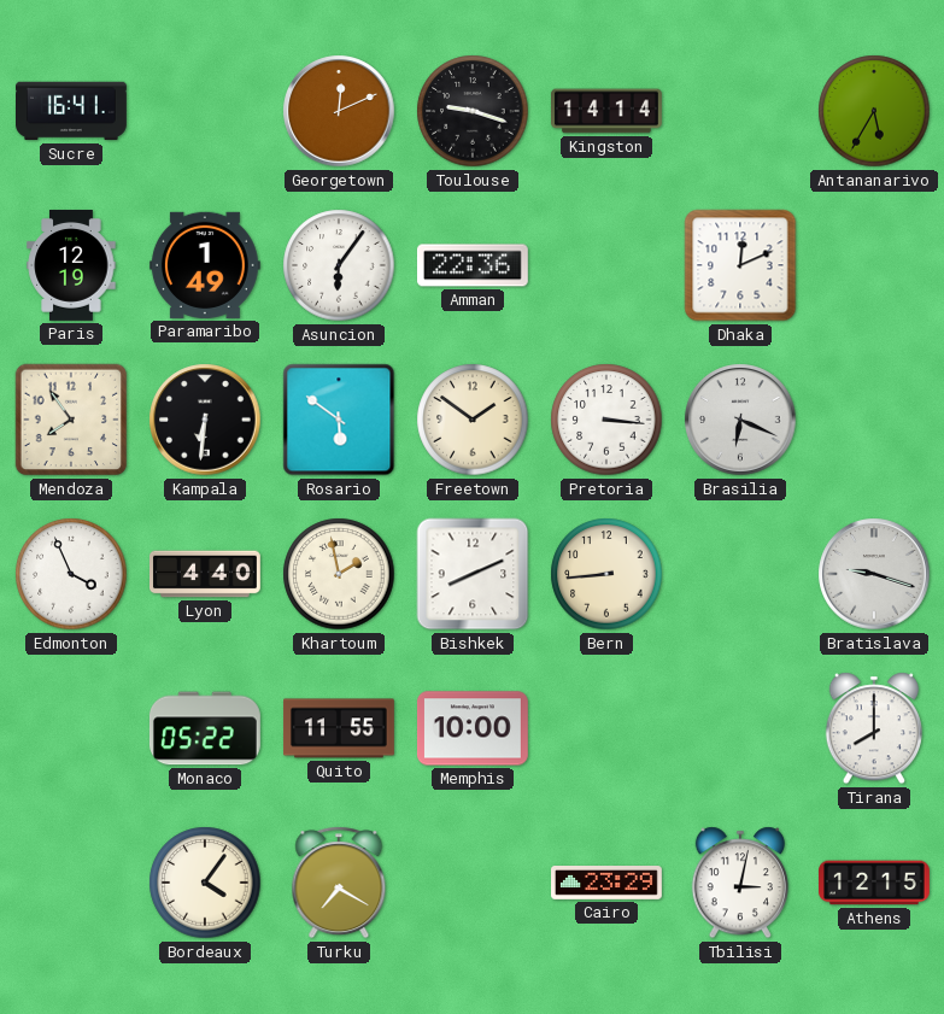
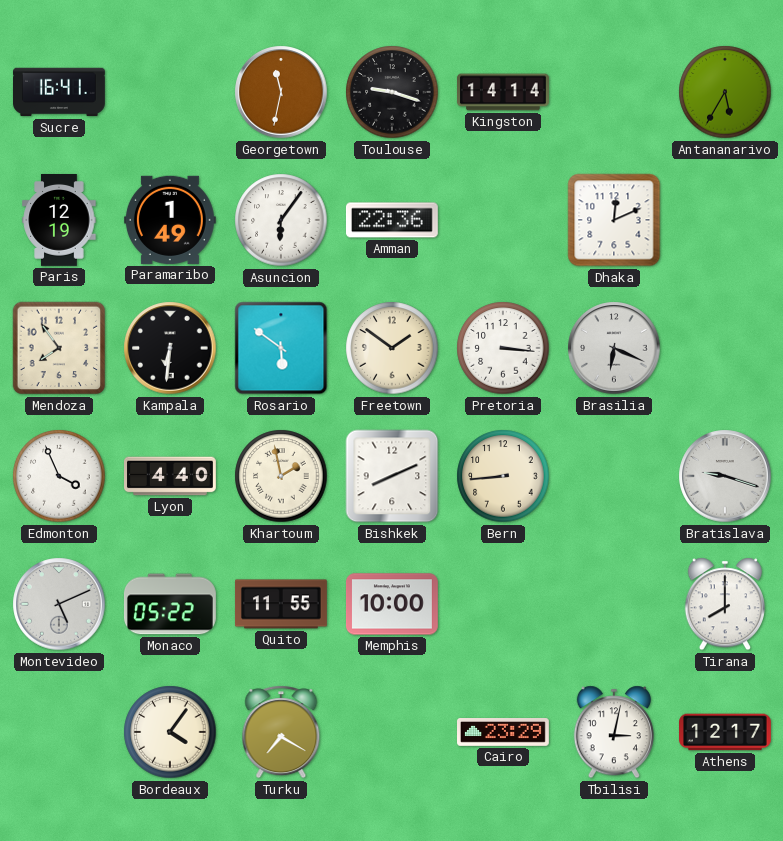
Georgetown: 12:11 -> 11:32 (281, 92)
Montevideo: none -> 5:11 (59, 604)
Athens: 12:15 -> 12:17 (726, 732)
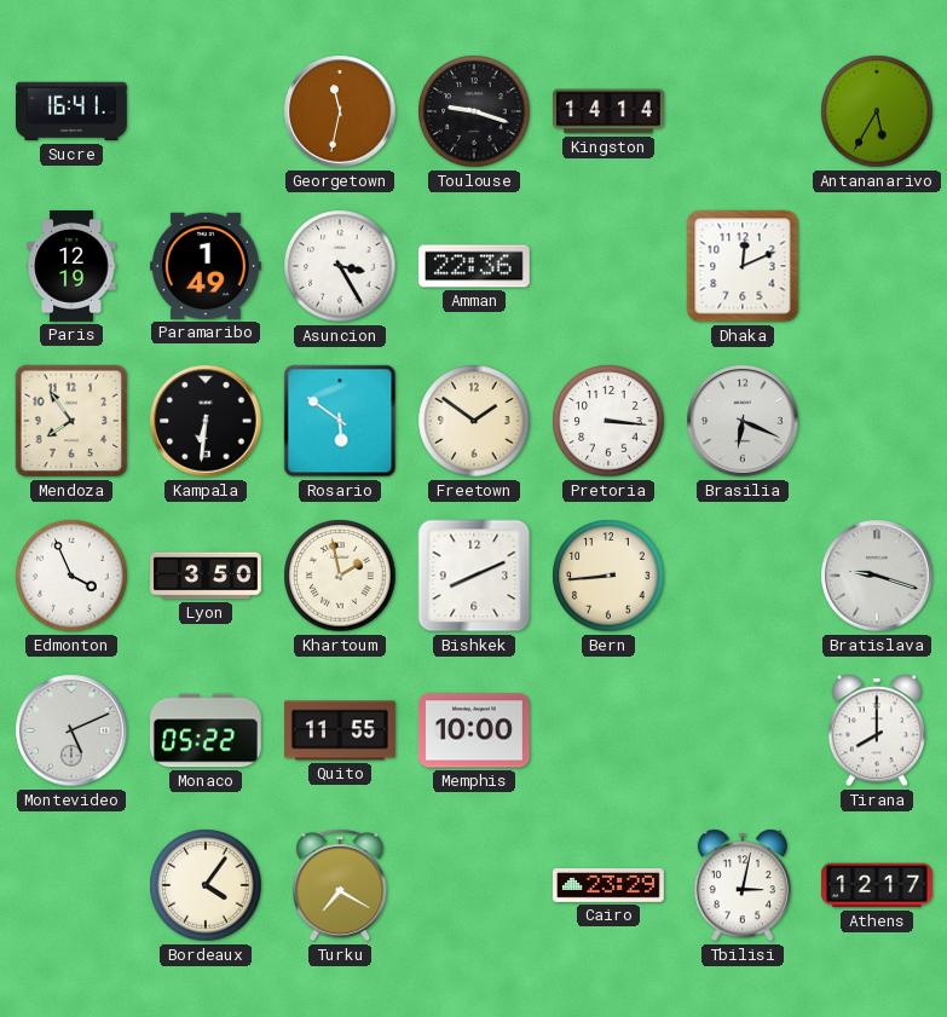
Asuncion: 6:06 -> 3:25 (340, 266)
Lyon: 4:40 -> 3:50 (207, 576)
